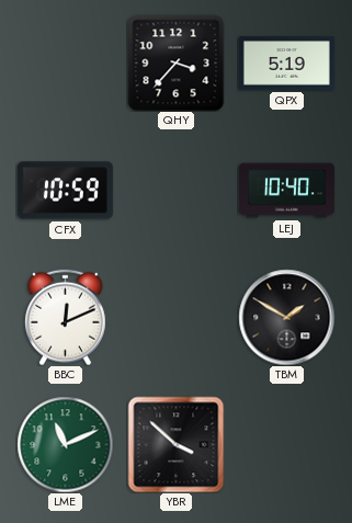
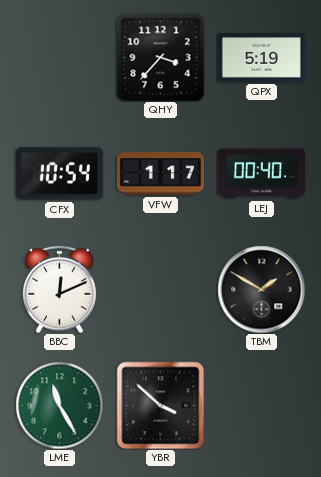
CFX: 10:59 -> 10:54 (59, 174)
VFW: none -> 1:17 (160, 174)
LEJ: 10:40 -> 00:40 (261, 174)
LME: 11:11 -> 11:25 (59, 405)
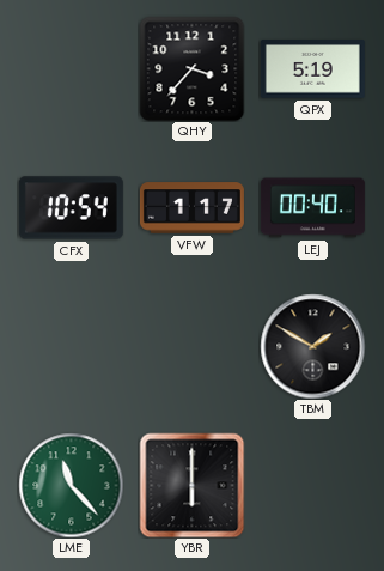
BBC: 12:11 -> none (59, 289)
LME: 11:25 -> 11:23 (71, 485)
YBR: 3:52 -> 6:00 (191, 485)
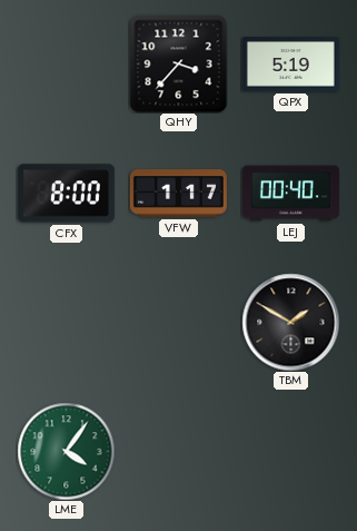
CFX: 10:54 -> 8:00 (66, 194)
LME: 11:23 -> 4:06 (66, 451)
YBR: 6:00 -> none (191, 485)
